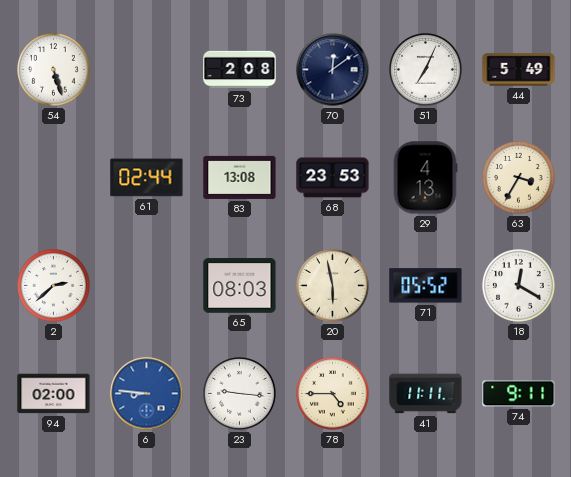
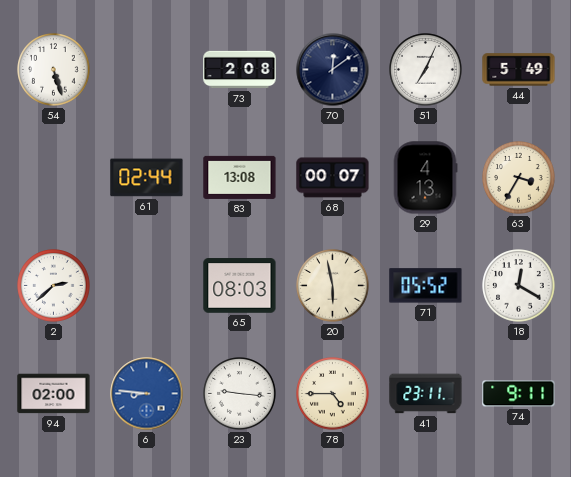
68: 23:53 -> 00:07 (333, 178)
41: 11:11 -> 23:11 (426, 394)
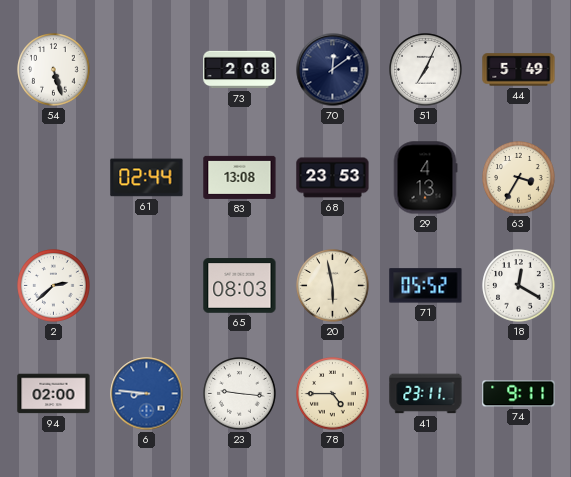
68: 00:07 -> 23:53 (333, 178)
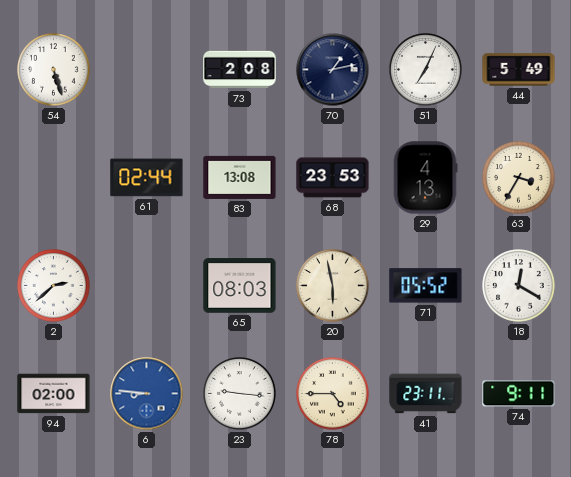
70: 12:09 -> 1:13 (333, 70)
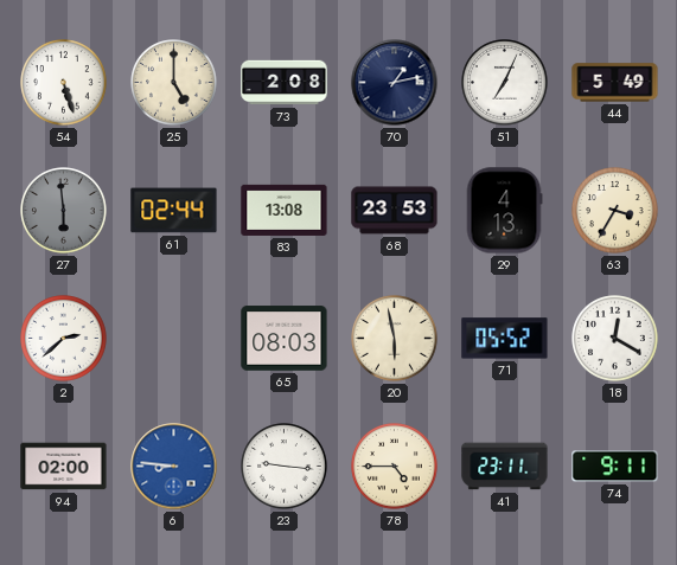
25: none -> 5:00 (174, 83)
27: none -> 5:59 (64, 211)
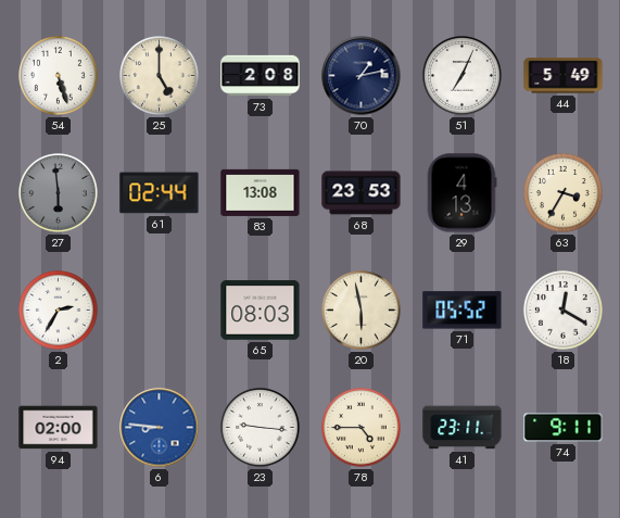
2: 2:38 -> 2:35 (59, 311)
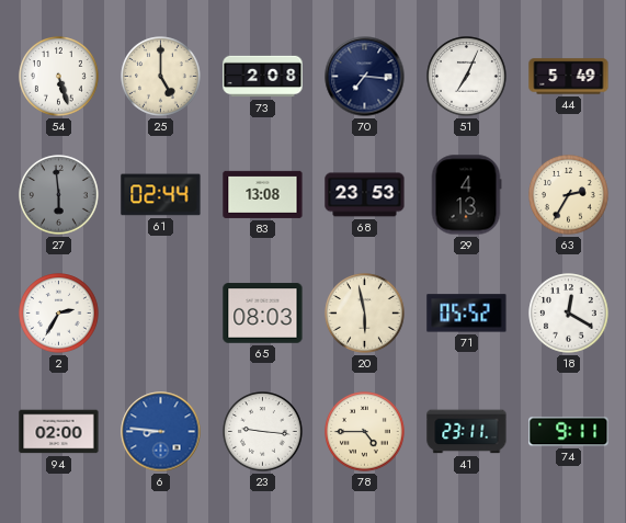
70: 1:13 -> 7:16 (365, 77)
63: 3:35 -> 2:35 (569, 195)
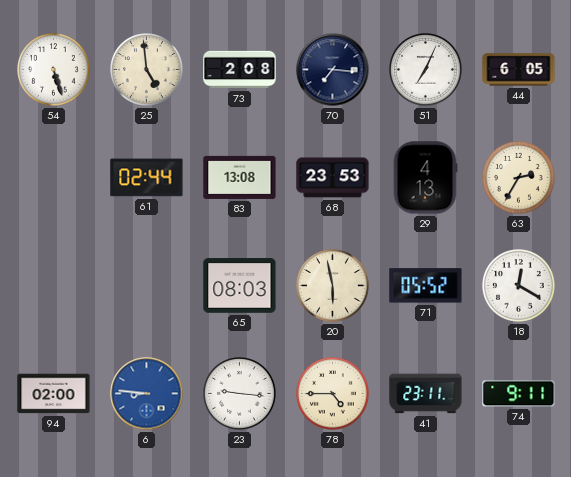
25: 5:00 -> 4:59 (147, 70)
44: 5:49 -> 6:05 (519, 70)
27: 5:59 -> none (59, 195)
2: 2:35 -> none (59, 314)
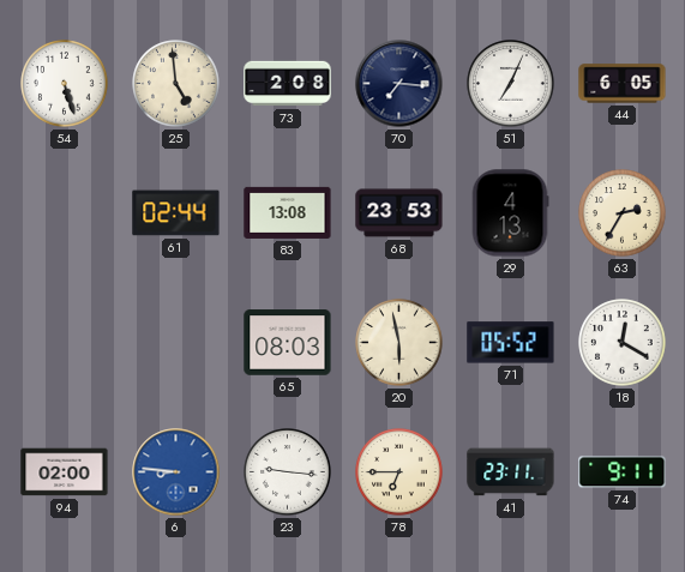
78: 4:45 -> 6:45 (399, 472)
